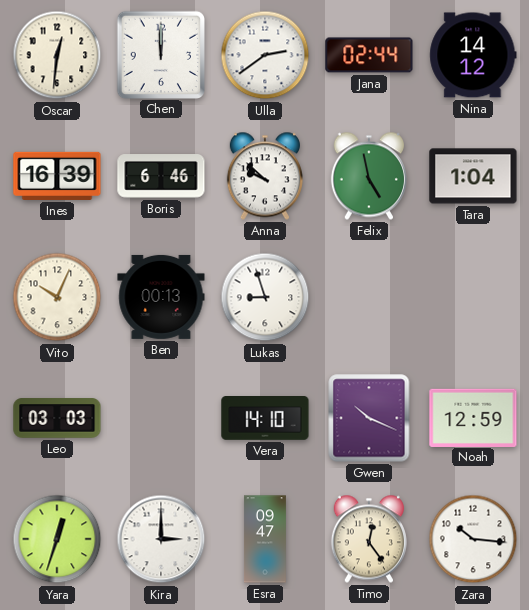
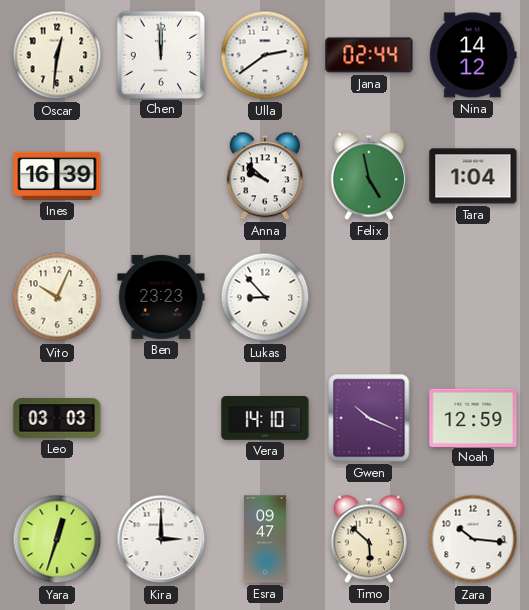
Boris: 6:46 -> none (161, 176)
Ben: 00:13 -> 23:23 (161, 297)
Lukas: 8:57 -> 8:53 (265, 297)
Timo: 12:24 -> 5:52 (369, 539)
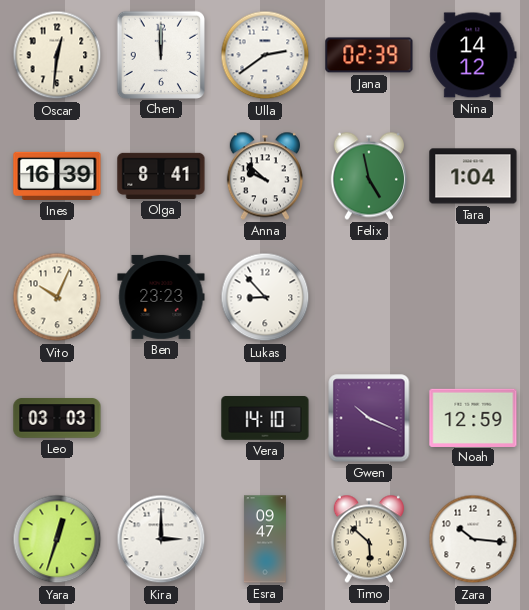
Jana: 02:44 -> 02:39 (369, 55)
Olga: none -> 8:41 (161, 176)
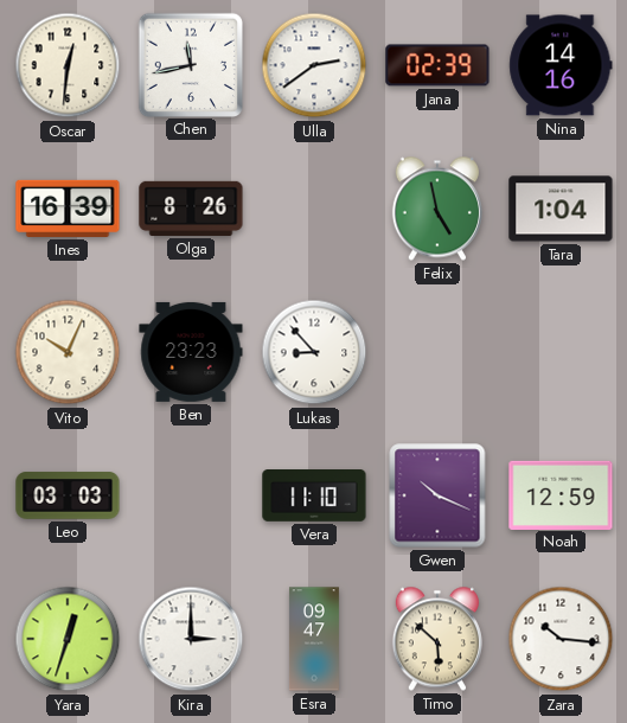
Chen: 12:00 -> 11:43 (190, 64)
Nina: 14:12 -> 14:16 (561, 65)
Olga: 8:41 -> 8:26 (191, 209)
Anna: 9:52 -> none (265, 176)
Vera: 14:10 -> 11:10 (314, 495)
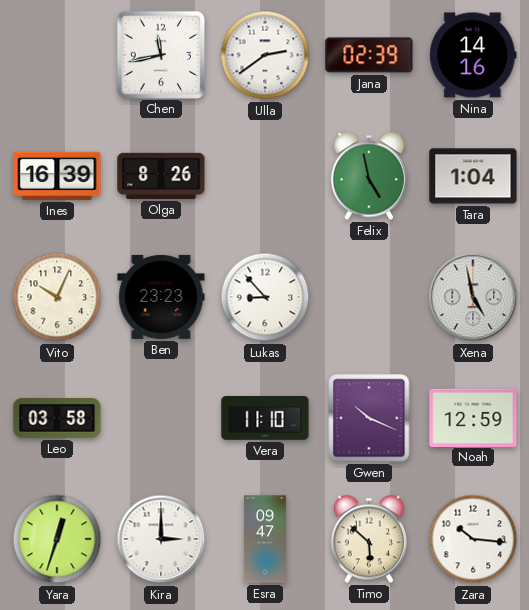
Oscar: 12:31 -> none (68, 65)
Xena: none -> 4:58 (473, 297)
Leo: 03:03 -> 03:58 (57, 418)
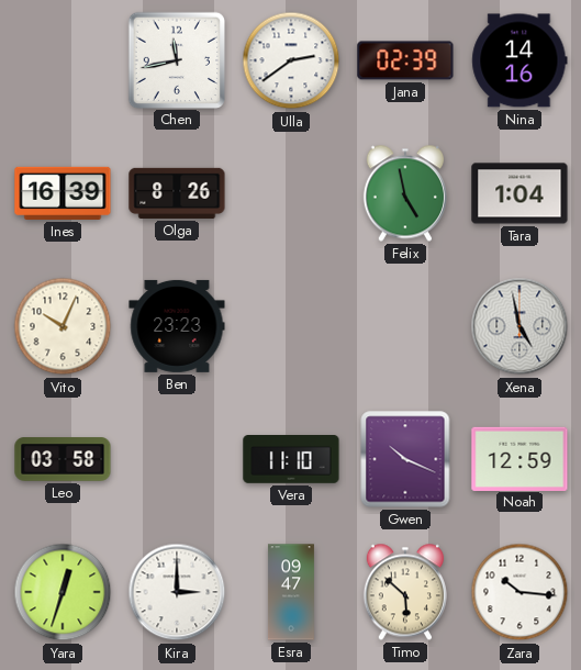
Lukas: 8:53 -> none (265, 297)
